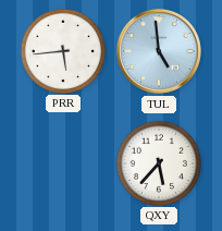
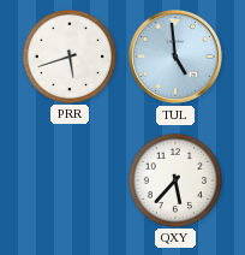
PRR: 5:44 -> 5:42 (68, 55)
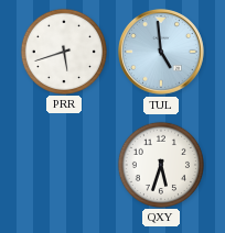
QXY: 5:37 -> 5:33 (160, 164)
